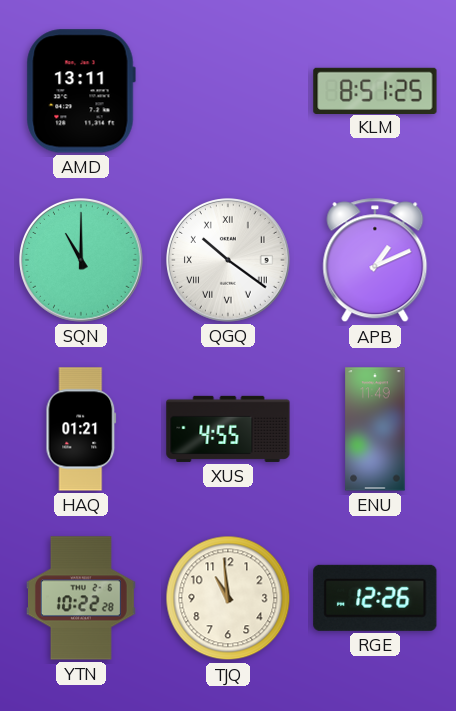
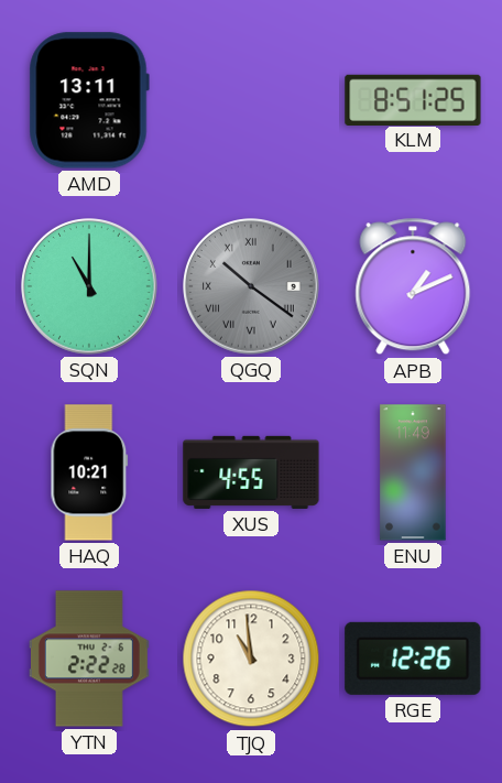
QGQ dial: white -> grey (252, 287)
HAQ: 01:21 -> 10:21 (89, 472)
YTN: 10:22 -> 2:22 (89, 659)
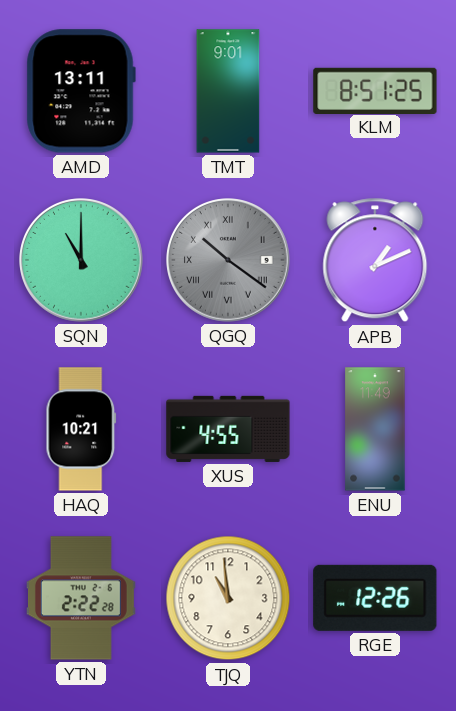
TMT: none -> 9:01 (228, 91)
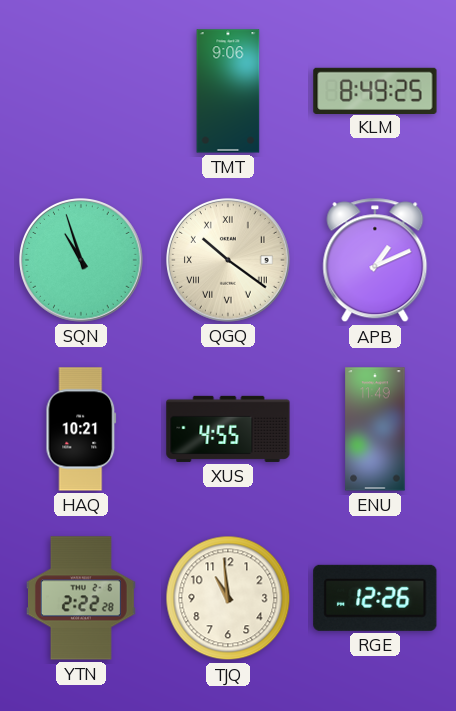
AMD: 13:11 -> none (81, 91)
TMT: 9:01 -> 9:06 (228, 91)
KLM: 8:51 -> 8:49 (375, 90)
SQN: 11:00 -> 10:57 (82, 261)
QGQ dial: grey -> cream (229, 261)
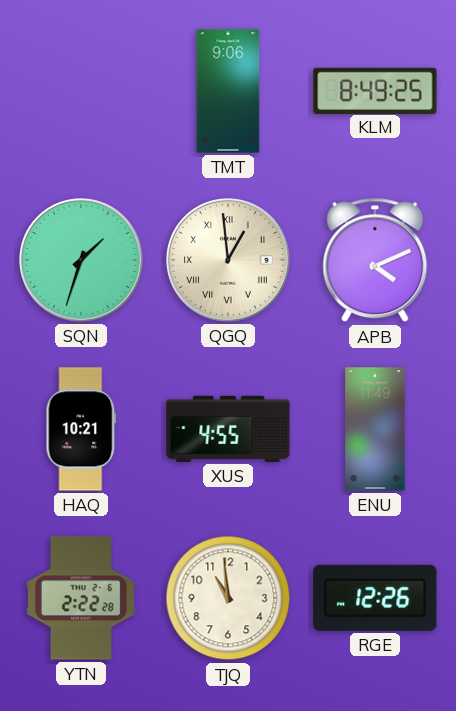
SQN: 10:57 -> 1:33 (82, 261)
QGQ: 10:21 -> 12:59 (229, 261)
APB: 1:11 -> 4:11 (375, 260)
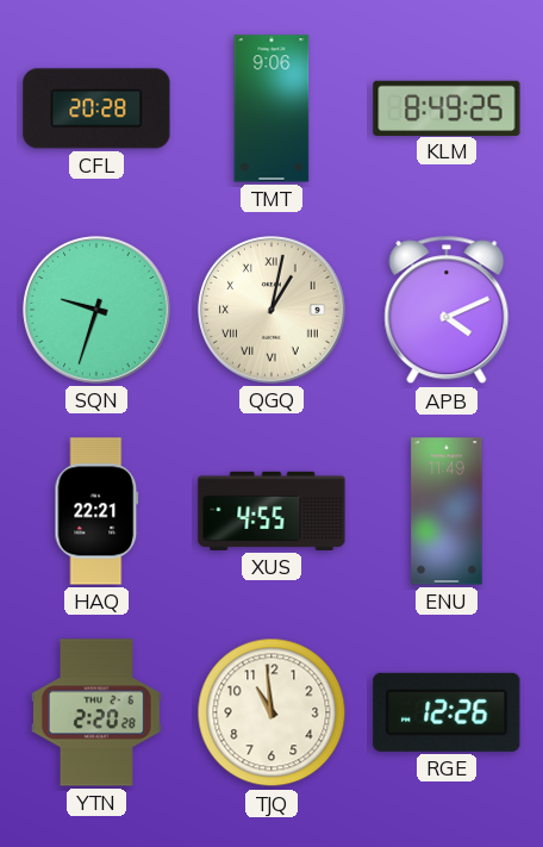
CFL: none -> 20:28 (96, 108)
SQN: 1:33 -> 9:33 (98, 311)
QGQ: 12:59 -> 1:02 (273, 311)
HAQ: 10:21 -> 22:21 (96, 511)
YTN: 2:22 -> 2:20 (96, 712)
